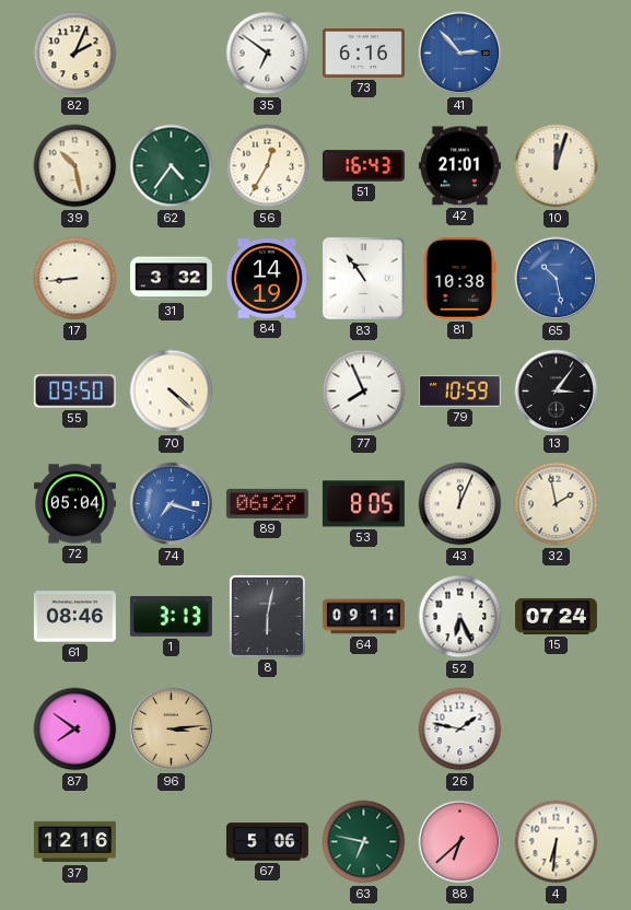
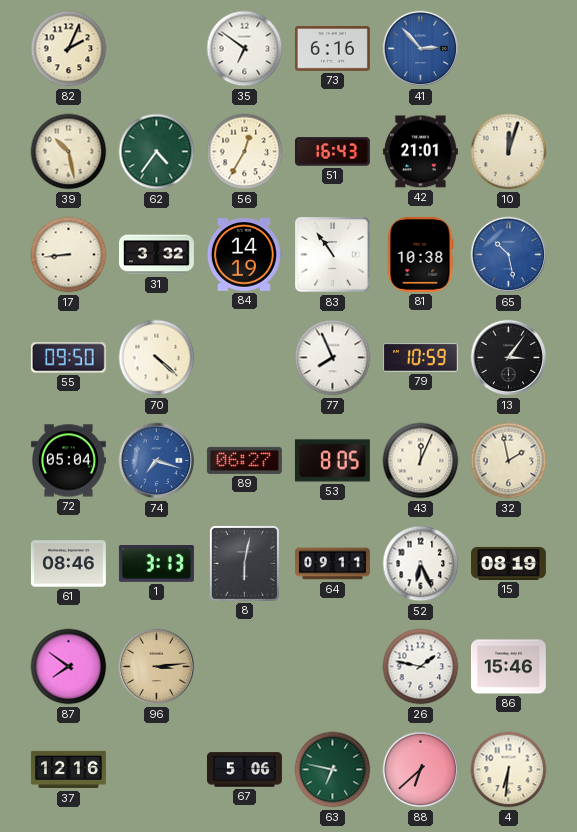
15: 07:24 -> 08:19 (508, 563)
86: none -> 15:46 (508, 667)
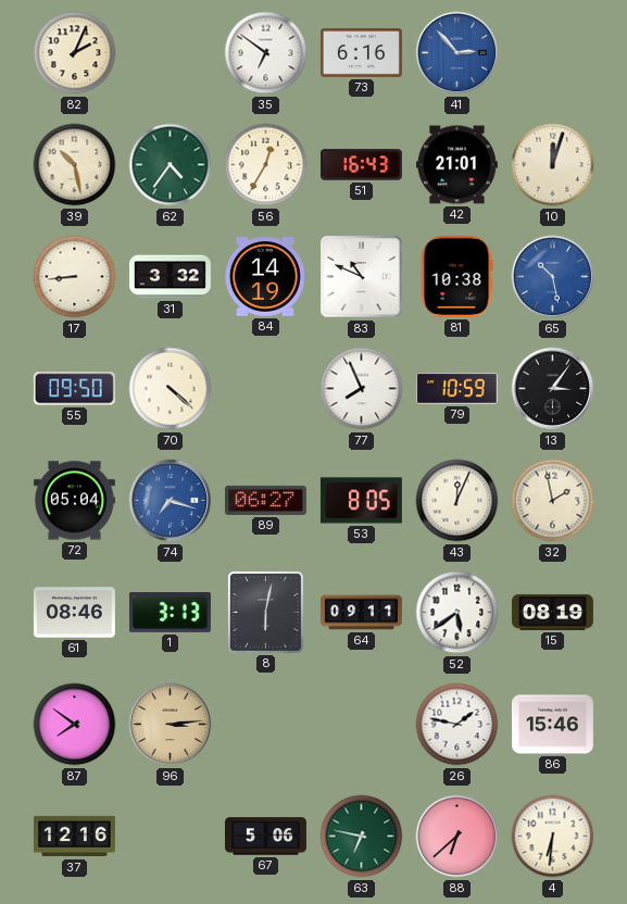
83: 10:54 -> 10:49 (362, 277)
52: 6:26 -> 5:39 (457, 613)
